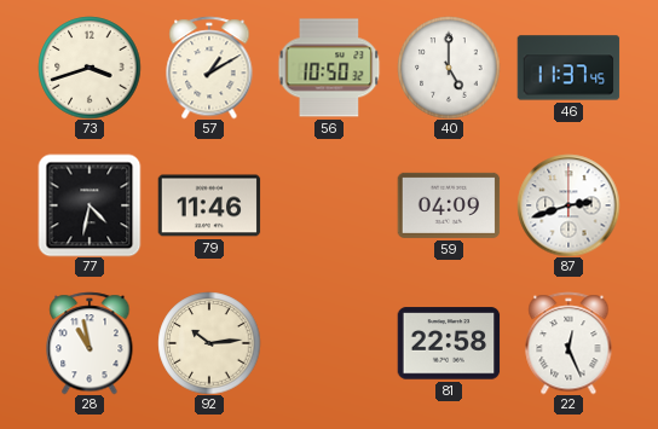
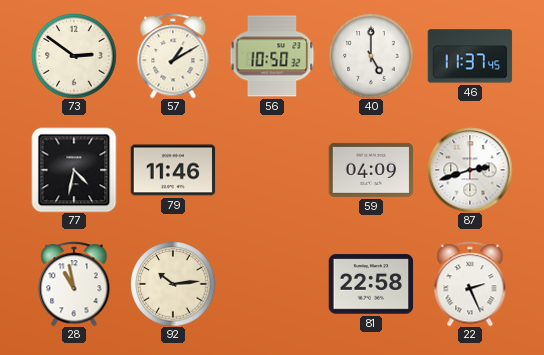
73: 3:42 -> 2:51 (74, 56)
22: 12:26 -> 2:26 (470, 284)
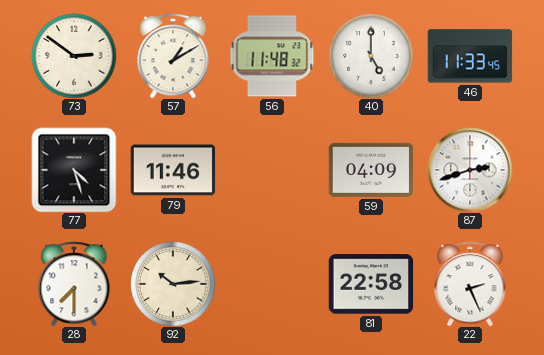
56: 10:50 -> 11:48 (272, 56)
46: 11:37 -> 11:33 (470, 56)
77: 4:32 -> 4:27 (74, 170)
28: 10:58 -> 7:30 (74, 284)
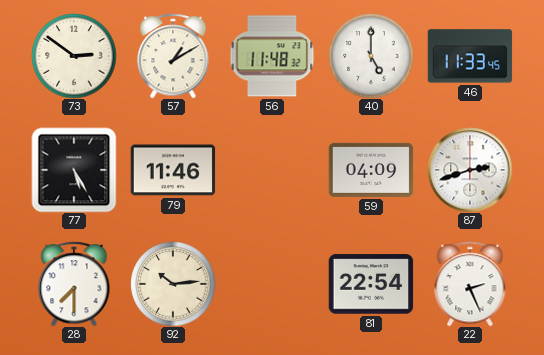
77: 4:27 -> 5:25 (74, 170)
81: 22:58 -> 22:54 (371, 284)
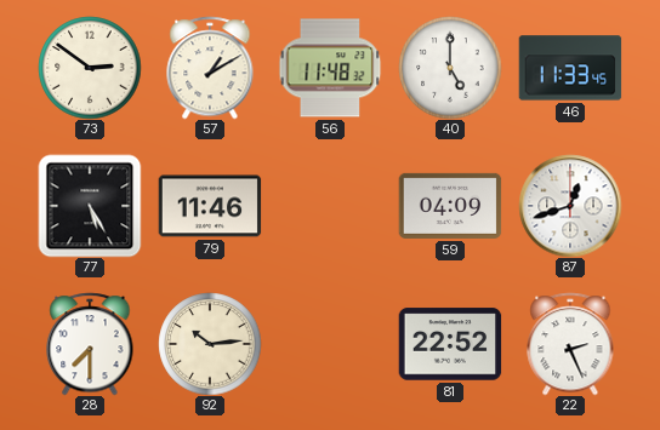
87: 2:42 -> 12:42 (570, 206)
81: 22:54 -> 22:52 (450, 344)
